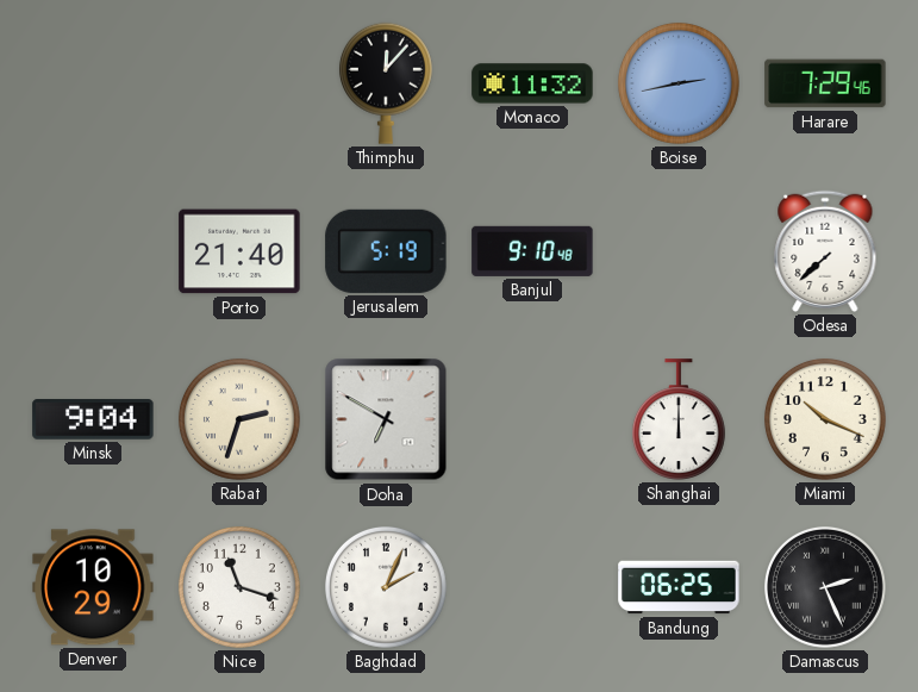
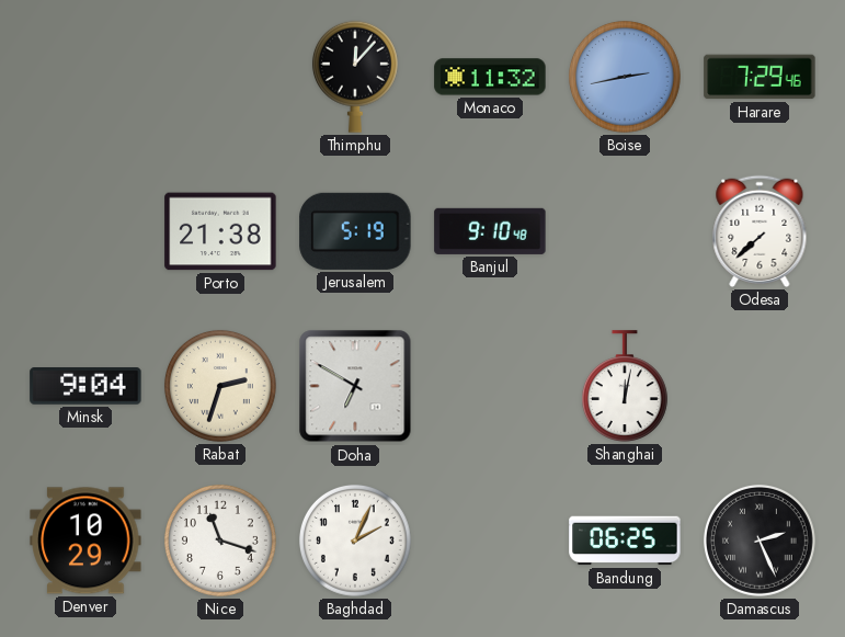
Porto: 21:40 -> 21:38 (220, 231)
Shanghai: 12:00 -> 12:02 (625, 386)
Miami: 10:19 -> none (825, 419)
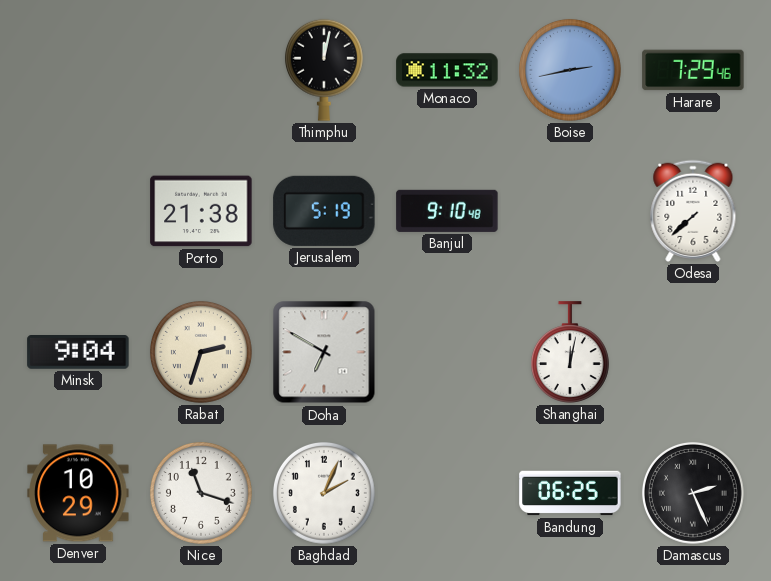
Thimphu: 12:07 -> 12:02 (324, 70)
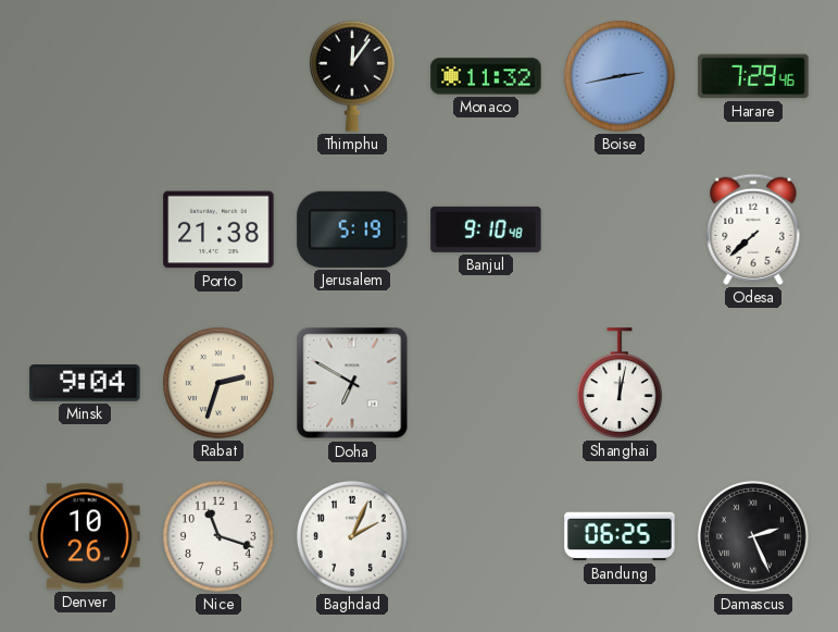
Thimphu: 12:02 -> 12:06 (352, 76)
Denver: 10:29 -> 10:26 (85, 536)
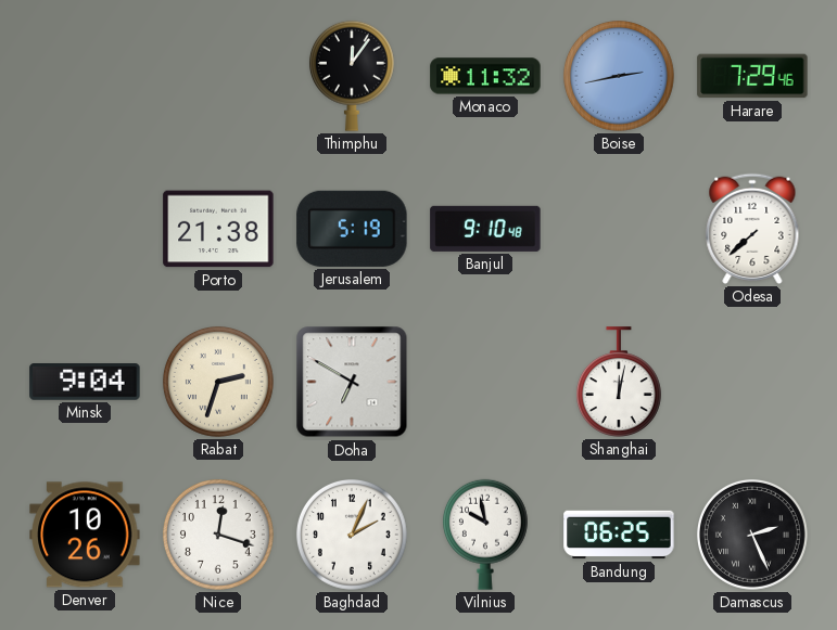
Nice: 11:18 -> 12:18 (218, 535)
Vilnius: none -> 9:58 (485, 535)
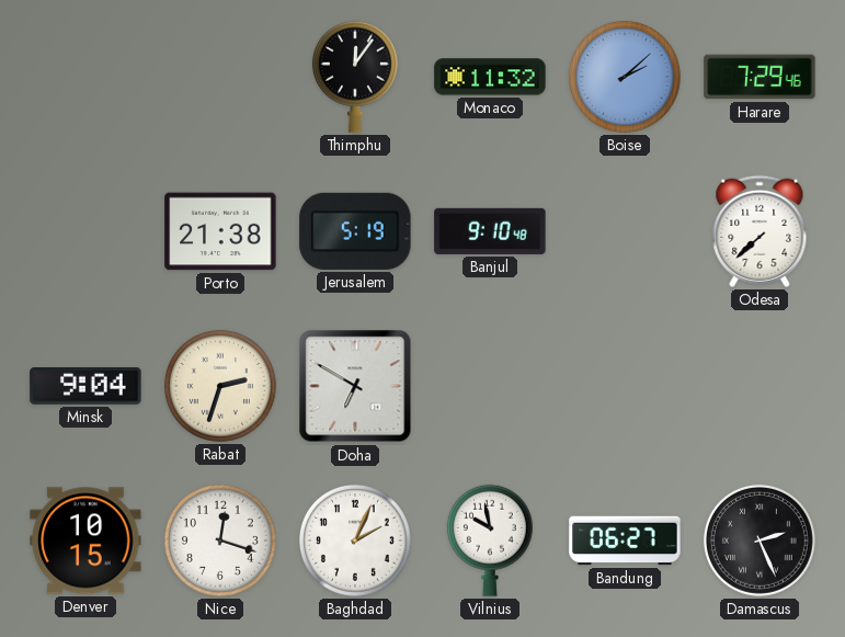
Boise: 2:43 -> 2:08 (625, 77)
Shanghai: 12:02 -> none (619, 382)
Denver: 10:26 -> 10:15 (85, 541)
Bandung: 06:25 -> 06:27 (625, 541)
